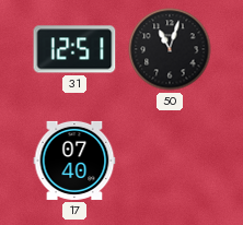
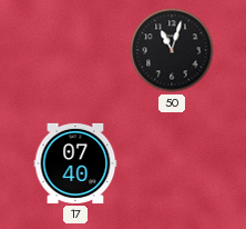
31: 12:51 -> none (74, 49)
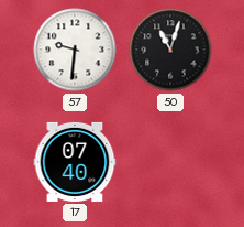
57: none -> 9:31 (75, 50)
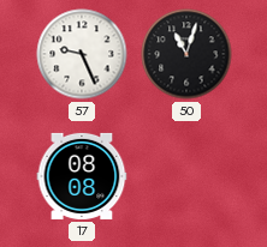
57: 9:31 -> 9:26 (82, 54)
17: 07:40 -> 08:08 (82, 176)
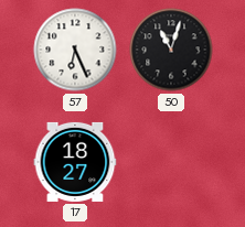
57: 9:26 -> 6:26 (75, 50)
17: 08:08 -> 18:27 (75, 162)
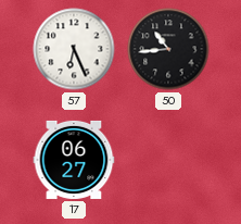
50: 11:03 -> 10:44 (168, 49)
17: 18:27 -> 06:27 (74, 160)
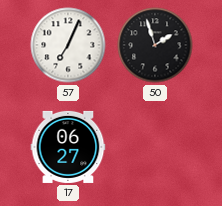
57: 6:26 -> 7:04 (68, 45)
50: 10:44 -> 1:57 (155, 45)
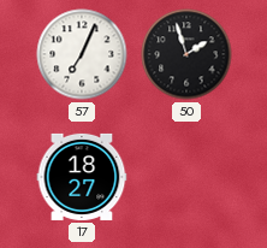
17: 06:27 -> 18:27 (82, 177)
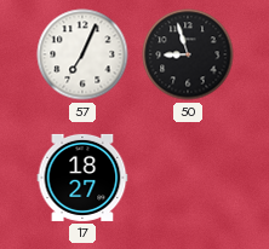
50: 1:57 -> 8:57 (188, 54)
